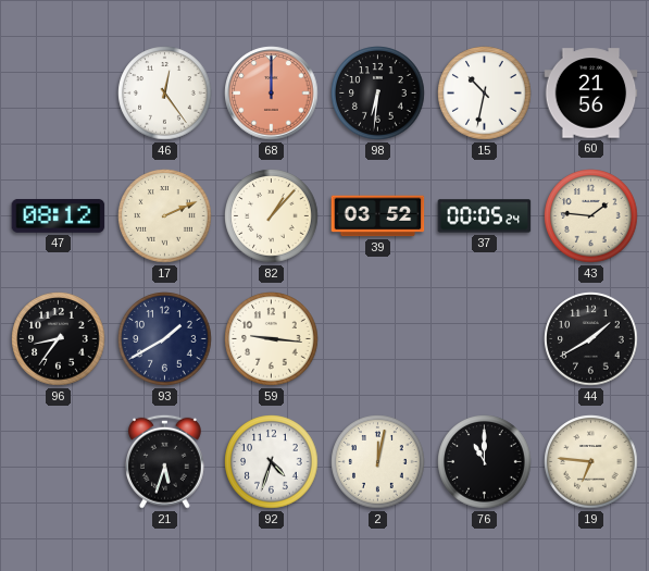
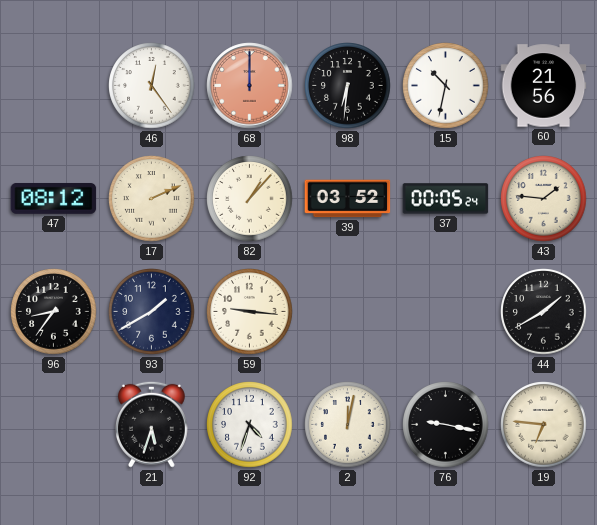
76: 11:00 -> 9:17 (446, 425)
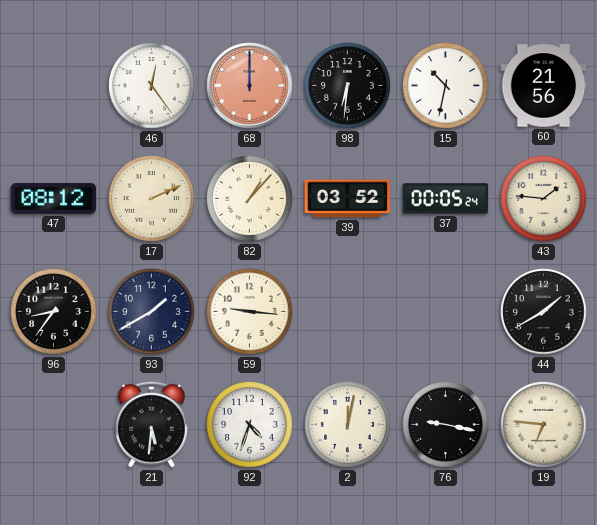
21: 5:33 -> 5:31 (151, 424)
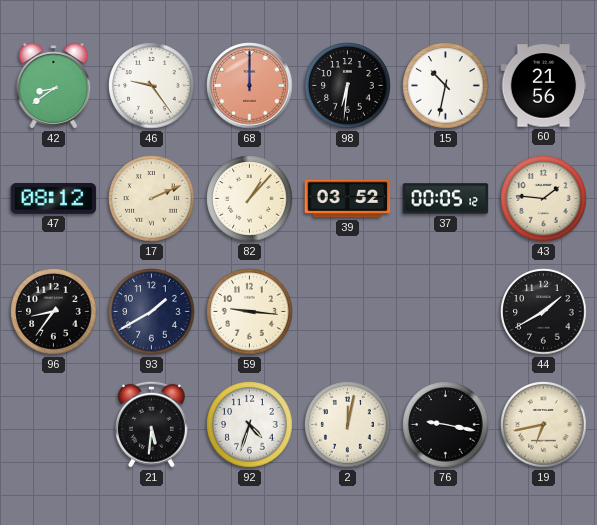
42: none -> 8:39 (54, 86)
46: 12:24 -> 9:24 (152, 86)
37: 00:05:24 -> 00:05:12 (446, 199)
19: 6:46 -> 6:43 (544, 425)
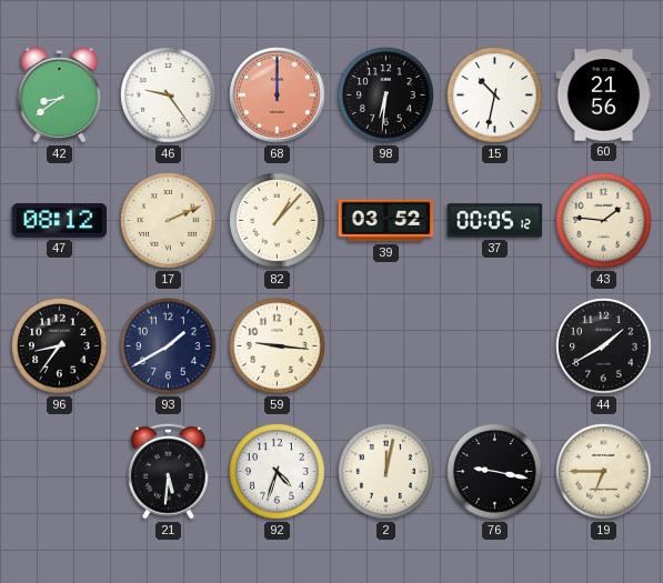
19: 6:43 -> 6:45 (604, 472)
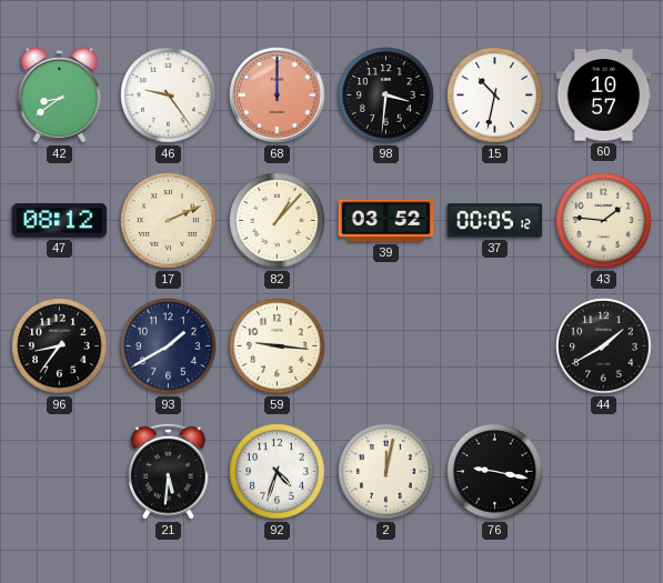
98: 6:31 -> 3:31 (386, 96)
60: 21:56 -> 10:57 (604, 96)
19: 6:45 -> none (604, 472)
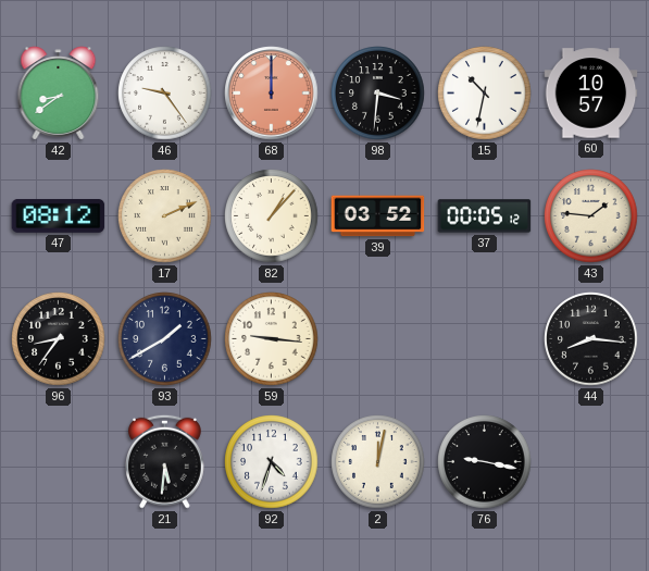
44: 1:40 -> 8:16 (591, 339)
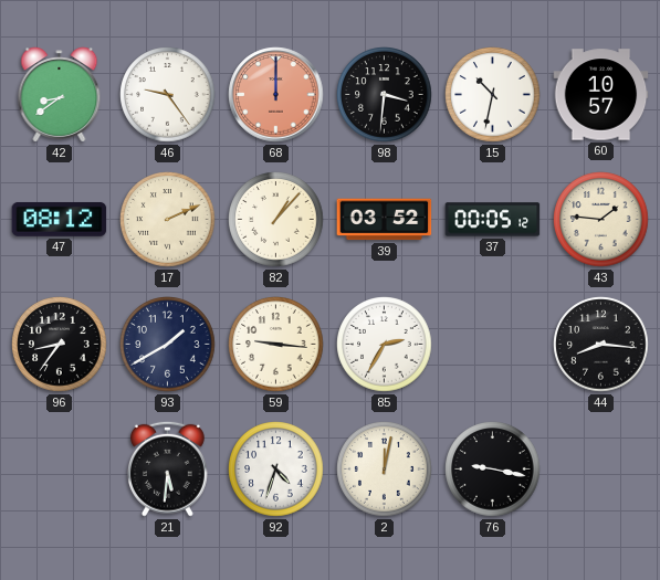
85: none -> 2:35 (385, 345)
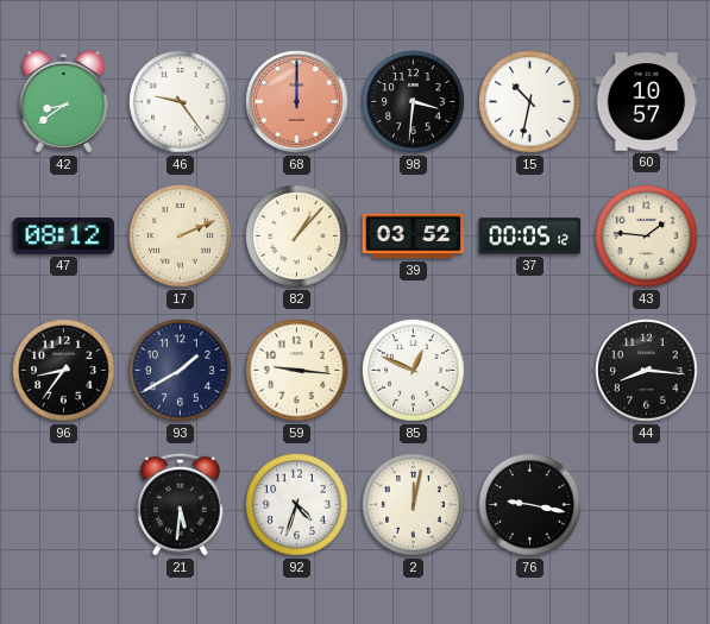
85: 2:35 -> 12:49 (414, 371)
